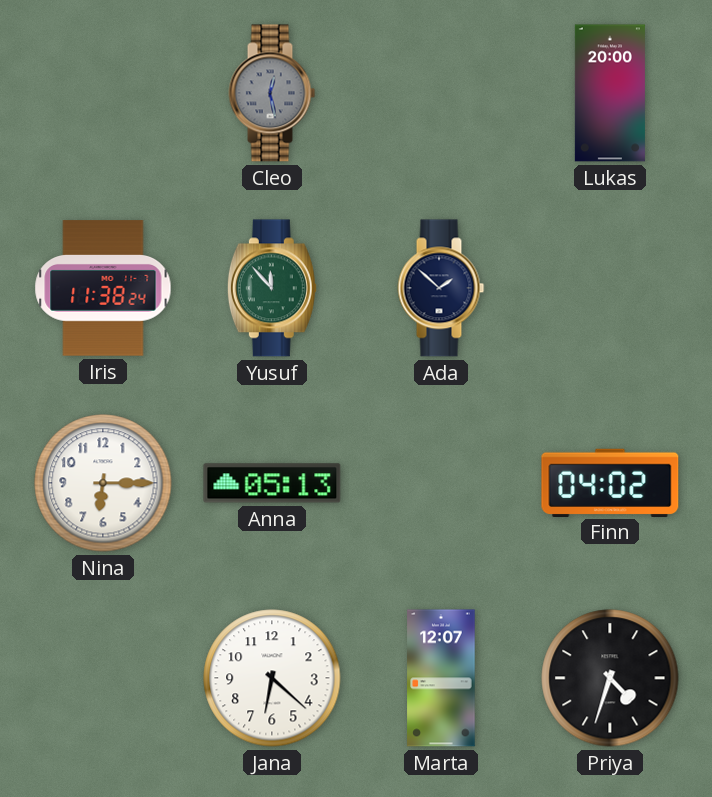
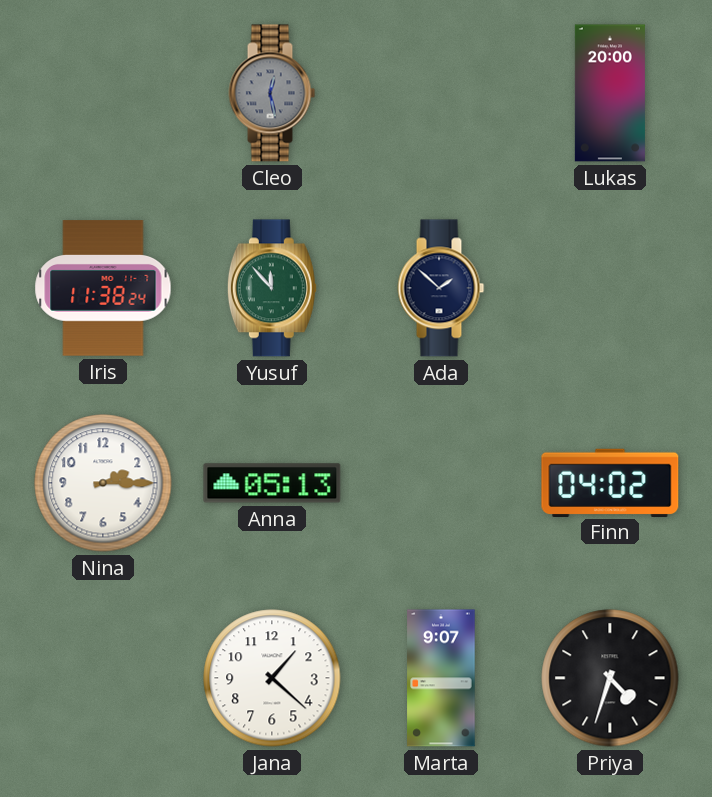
Nina: 6:15 -> 2:15 (103, 483)
Jana: 6:22 -> 1:22 (272, 678)
Marta: 12:07 -> 9:07 (441, 678)
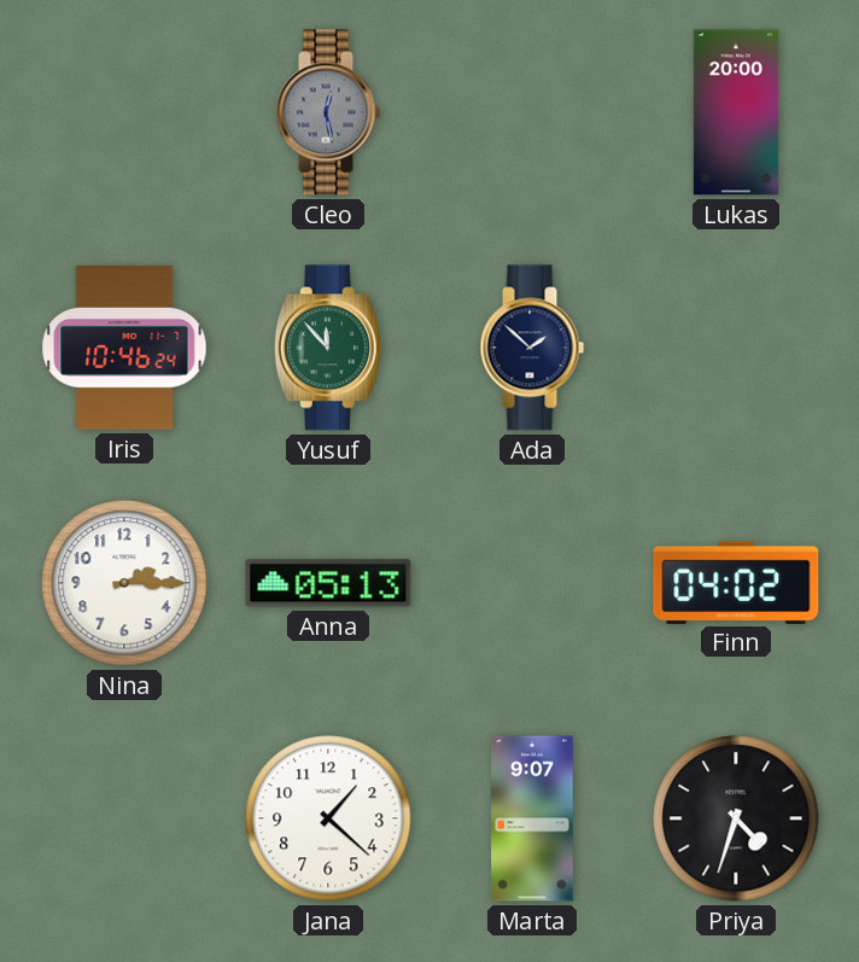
Iris: 11:38 -> 10:46 (124, 348)
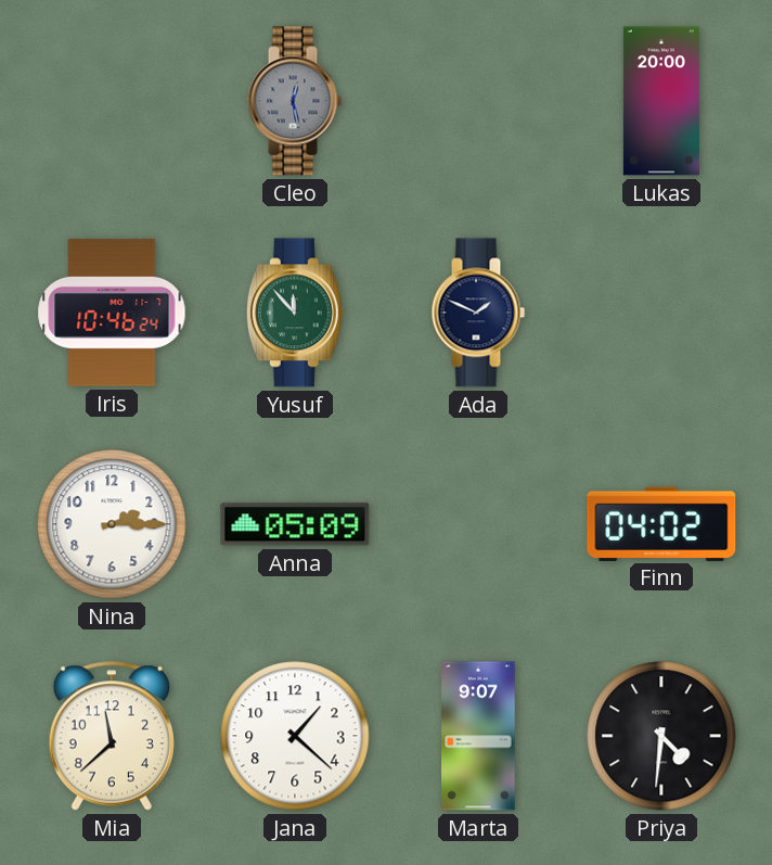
Ada: 1:52 -> 1:49 (478, 313)
Anna: 05:13 -> 05:09 (295, 524)
Mia: none -> 11:38 (112, 736)
Priya: 4:33 -> 4:31 (661, 736)
